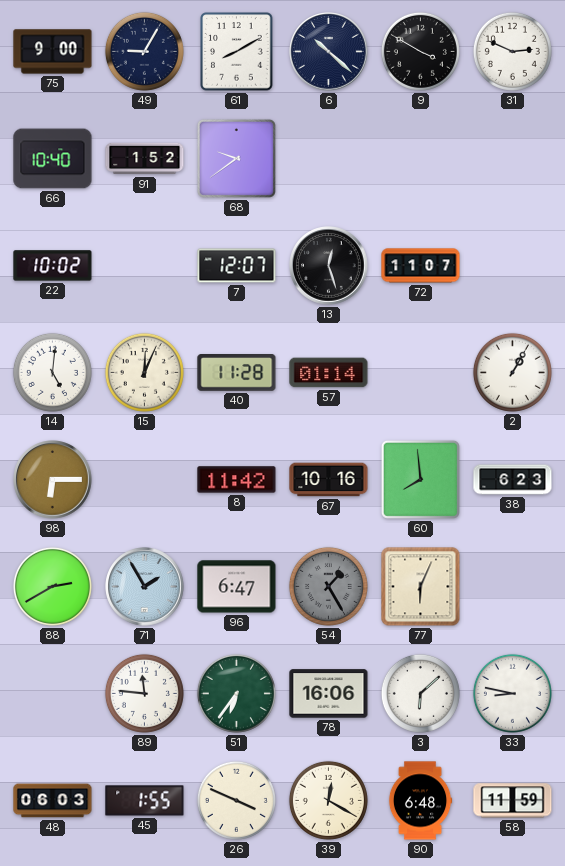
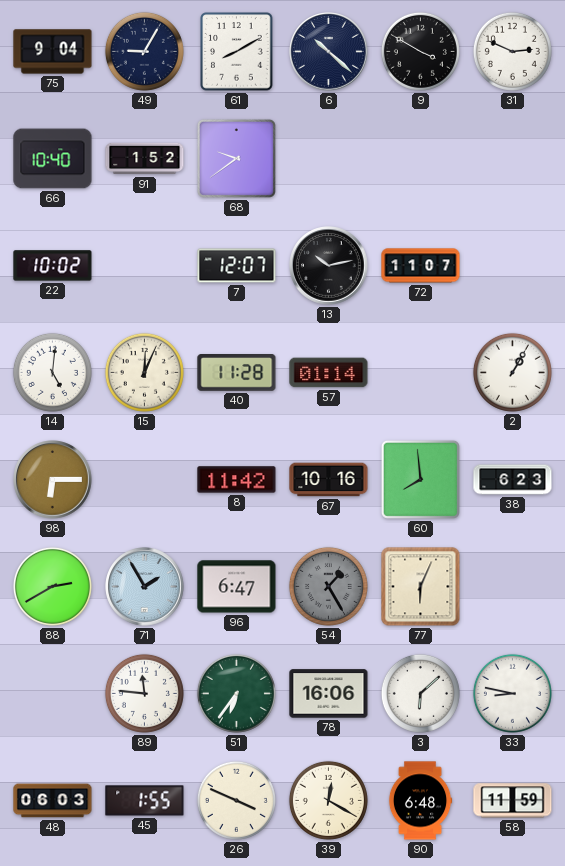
75: 9:00 -> 9:04 (53, 52)
13: 12:27 -> 10:13 (329, 266)
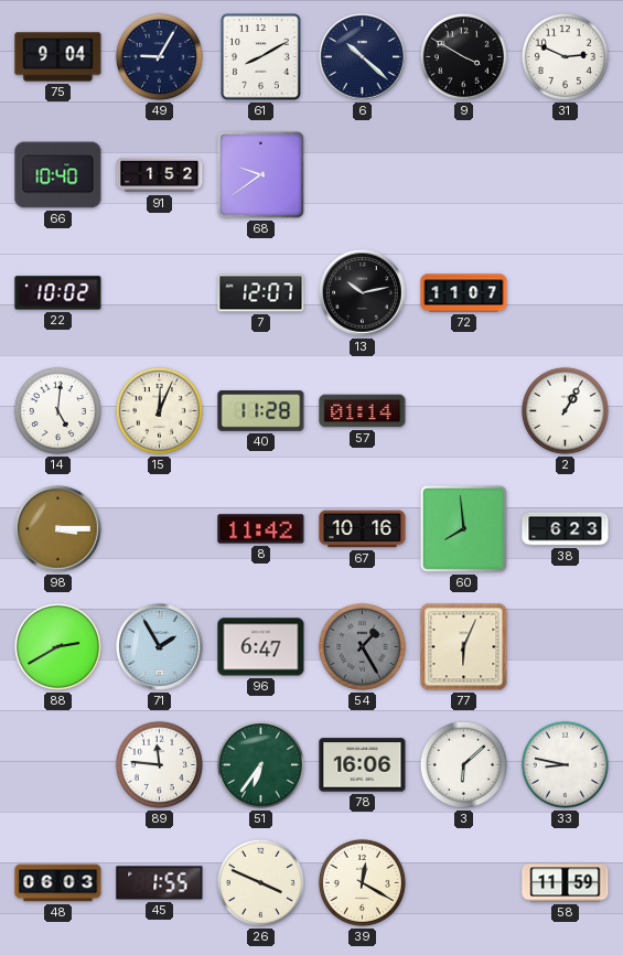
98: 6:15 -> 3:15 (58, 529)
90: 6:48 -> none (420, 801)
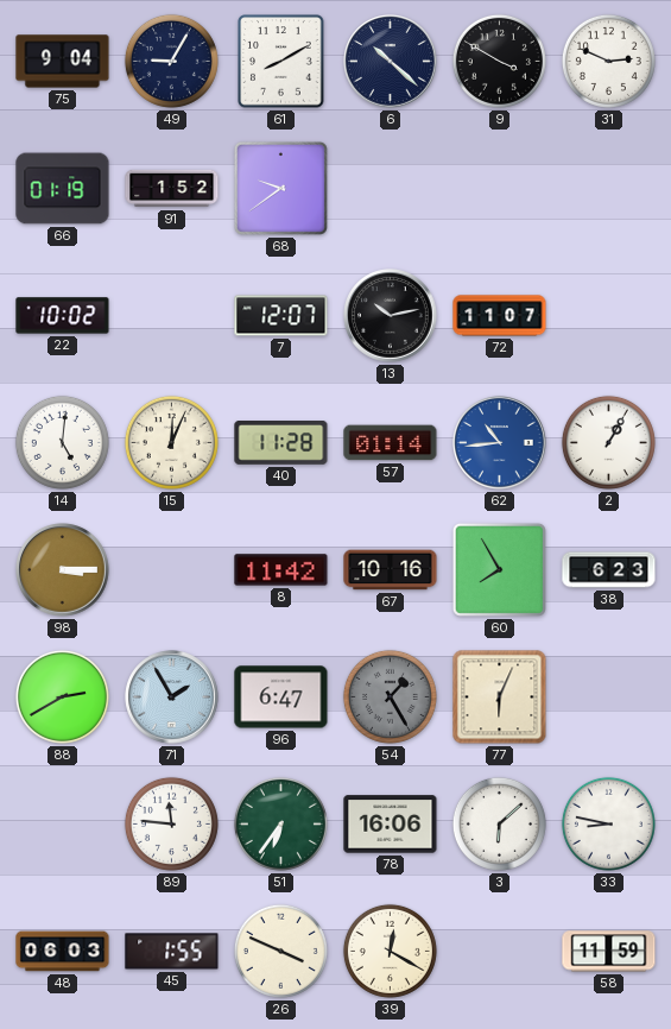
66: 10:40 -> 01:19 (63, 189)
62: none -> 10:44 (500, 443)
60: 7:59 -> 7:55 (499, 569)
